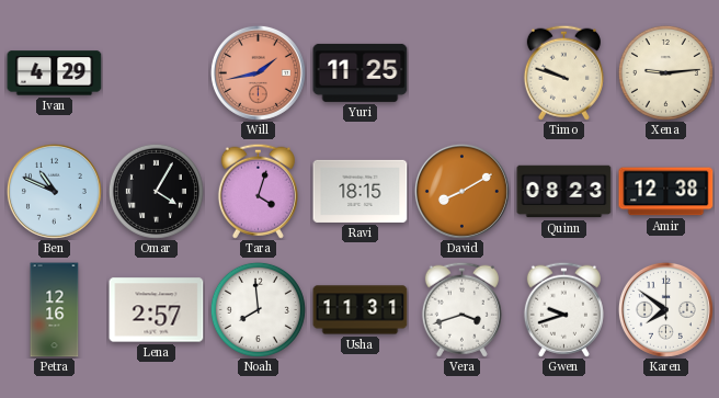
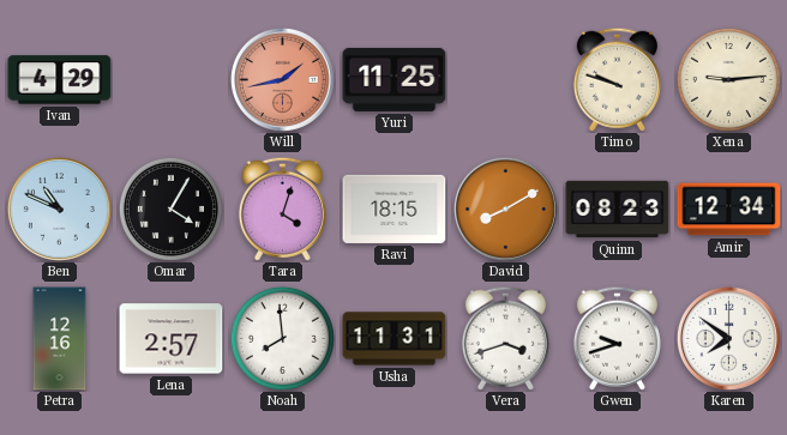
Amir: 12:38 -> 12:34 (729, 210)
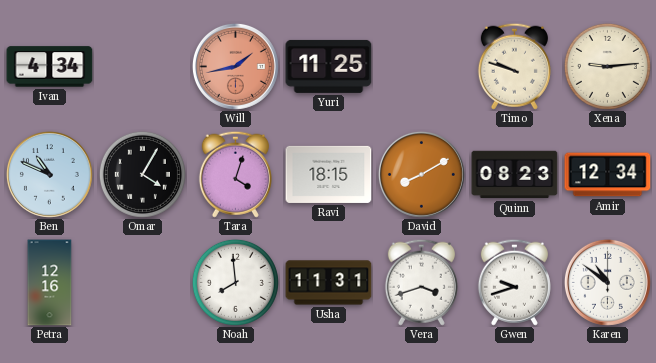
Ivan: 4:29 -> 4:34 (50, 67)
Lena: 2:57 -> none (172, 339)
Karen: 7:51 -> 10:51 (607, 282)
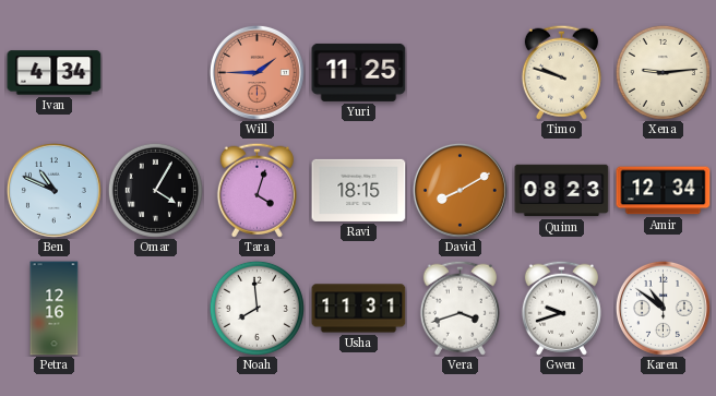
Will: 1:43 -> 1:45 (256, 72)
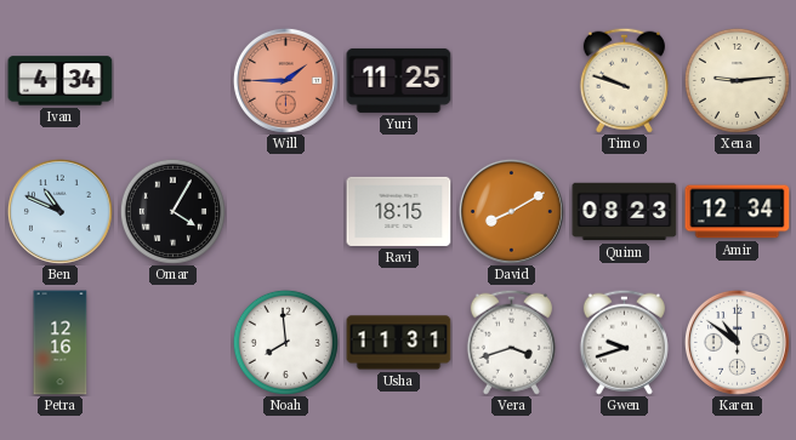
Tara: 4:03 -> none (256, 190)
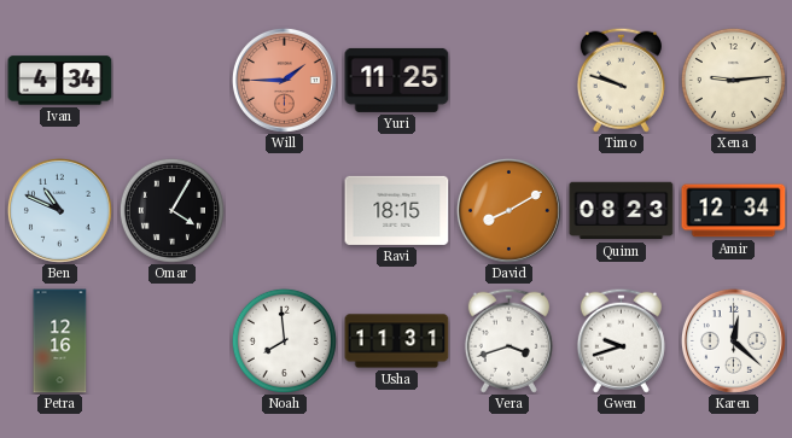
Karen: 10:51 -> 12:22 (733, 340)
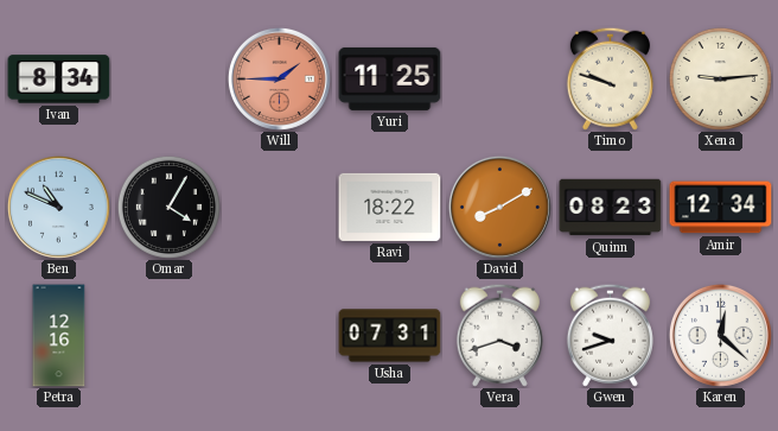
Ivan: 4:34 -> 8:34 (59, 80)
Ravi: 18:15 -> 18:22 (390, 207)
Noah: 7:59 -> none (284, 340)
Usha: 11:31 -> 07:31 (390, 336)
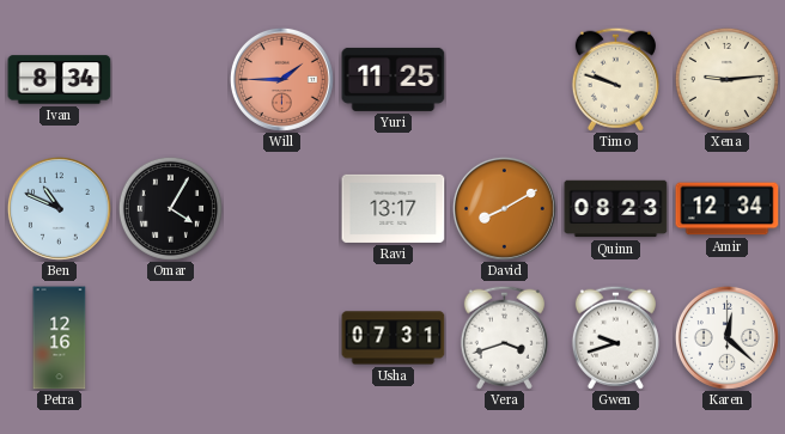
Ravi: 18:22 -> 13:17 (394, 208)
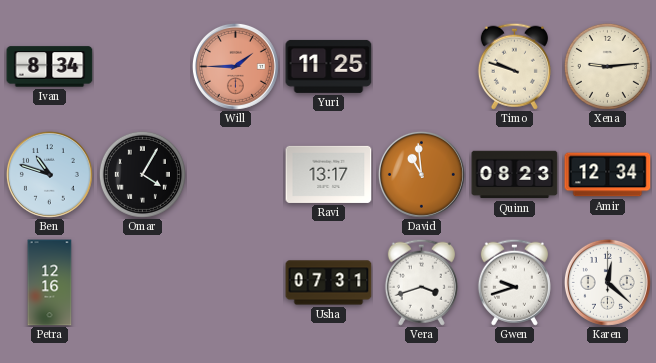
Ben: 10:49 -> 10:48 (49, 174)
David: 8:10 -> 10:59 (421, 174)
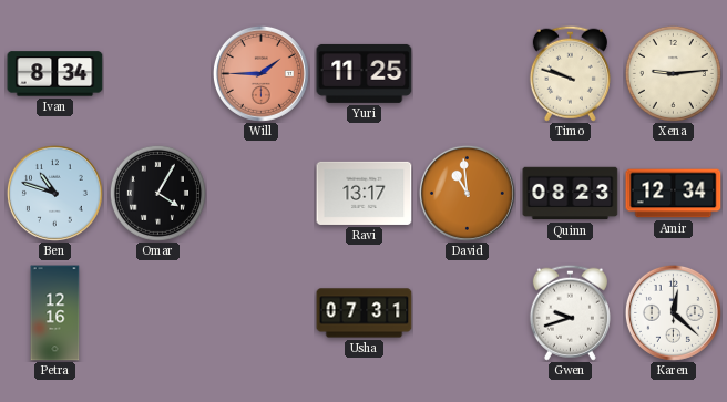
Vera: 3:42 -> none (421, 282)
